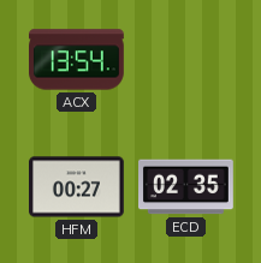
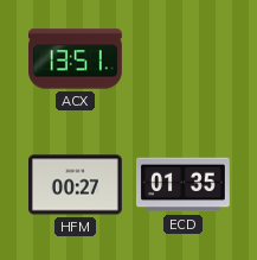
ACX: 13:54 -> 13:51 (76, 59)
ECD: 02:35 -> 01:35 (184, 185)
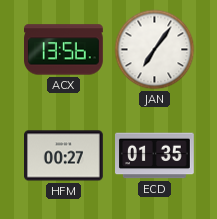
ACX: 13:51 -> 13:56 (64, 50)
JAN: none -> 7:06 (155, 50)
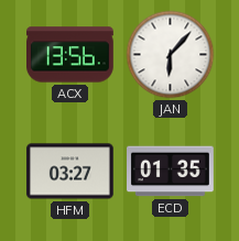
JAN: 7:06 -> 6:07 (171, 55)
HFM: 00:27 -> 03:27 (70, 172)
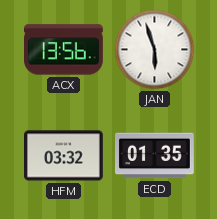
JAN: 6:07 -> 5:57 (155, 50)
HFM: 03:27 -> 03:32 (64, 156)
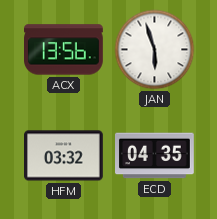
ECD: 01:35 -> 04:35 (155, 156)
